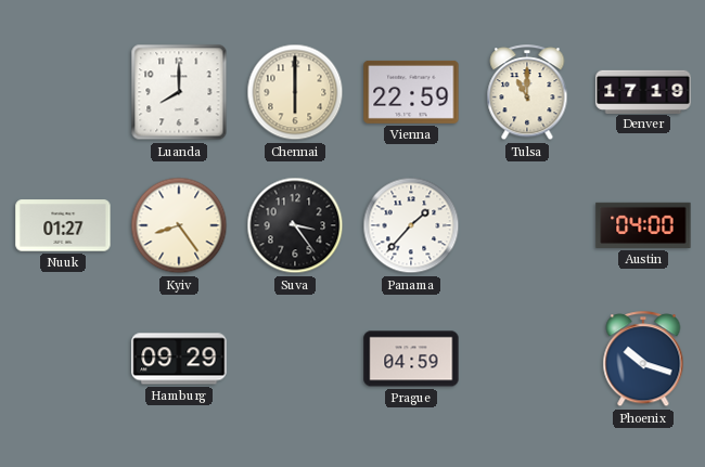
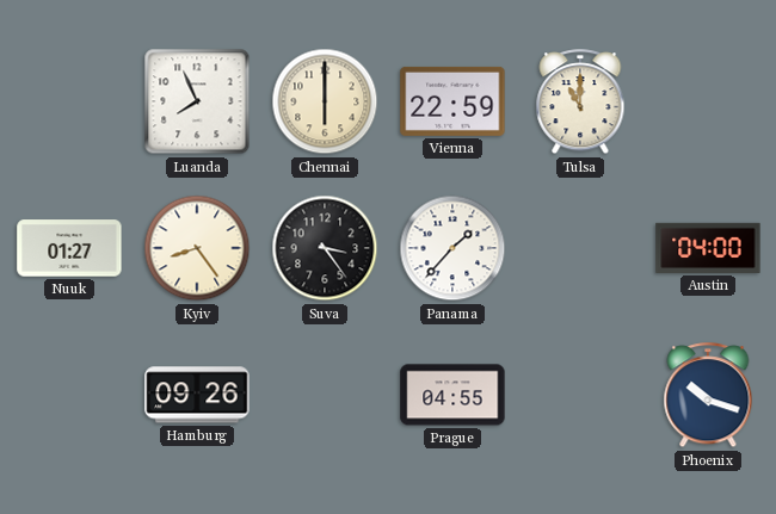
Luanda: 8:00 -> 7:56 (197, 101)
Denver: 17:19 -> none (643, 91)
Hamburg: 09:29 -> 09:26 (197, 395)
Prague: 04:59 -> 04:55 (452, 395)
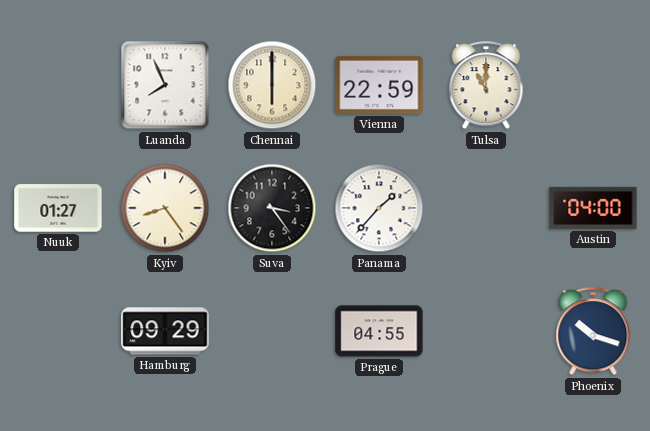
Hamburg: 09:26 -> 09:29 (165, 331)
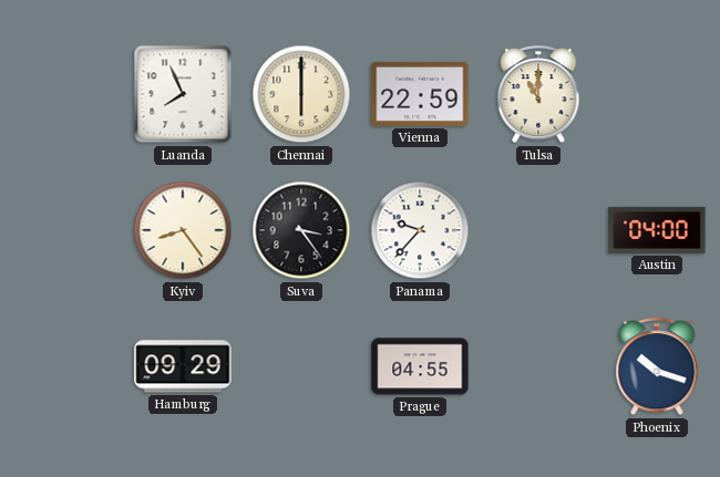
Nuuk: 01:27 -> none (58, 208)
Panama: 1:37 -> 9:37 (420, 230)
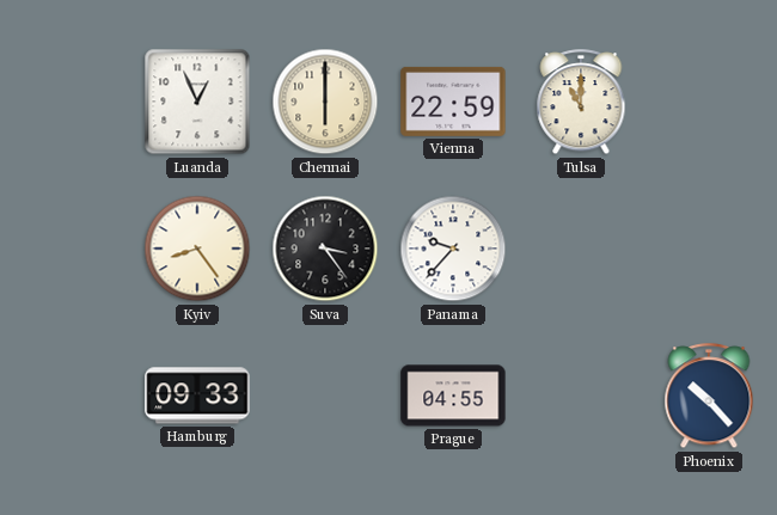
Luanda: 7:56 -> 12:56 (197, 102)
Austin: 04:00 -> none (657, 230)
Hamburg: 09:29 -> 09:33 (197, 396)
Phoenix: 10:18 -> 10:23 (709, 397)
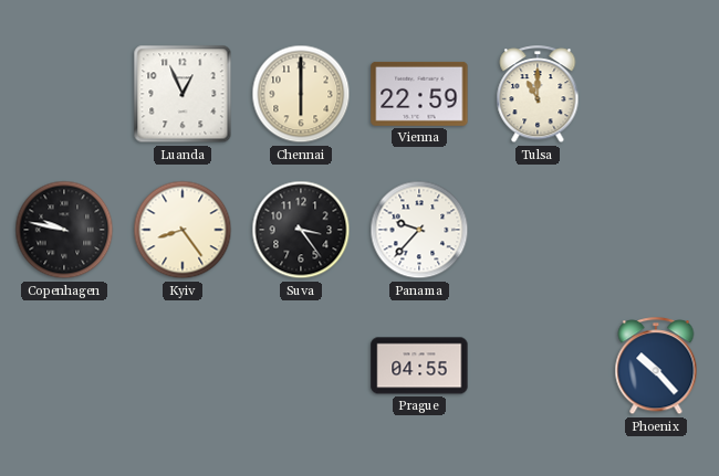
Copenhagen: none -> 9:47 (64, 230)
Hamburg: 09:33 -> none (197, 396)
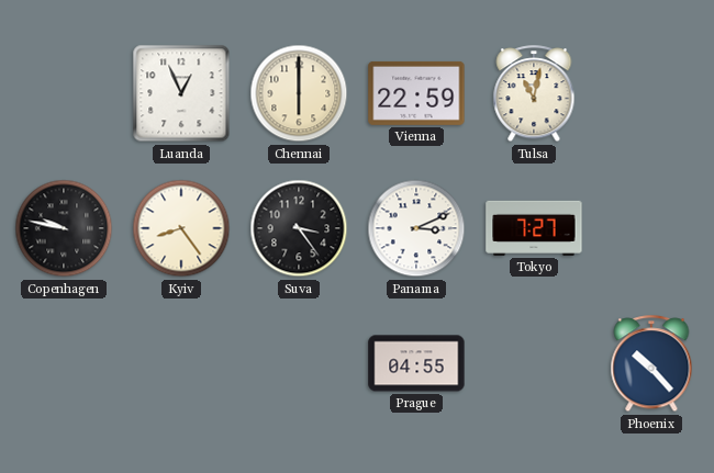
Tulsa: 11:00 -> 11:02 (534, 94)
Panama: 9:37 -> 3:11 (416, 228)
Tokyo: none -> 7:27 (534, 228)
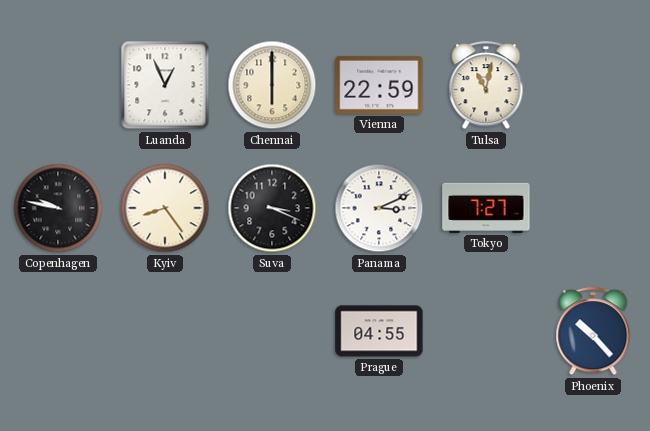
Suva: 3:24 -> 3:19 (272, 208)
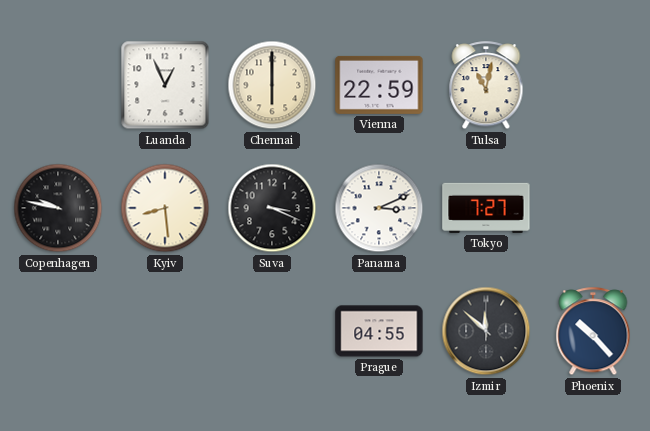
Kyiv: 8:24 -> 8:29 (165, 208)
Izmir: none -> 11:52 (486, 331)
